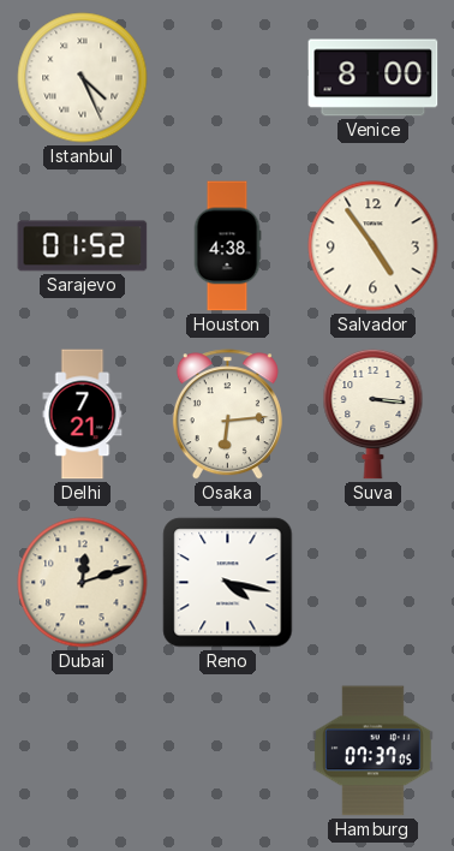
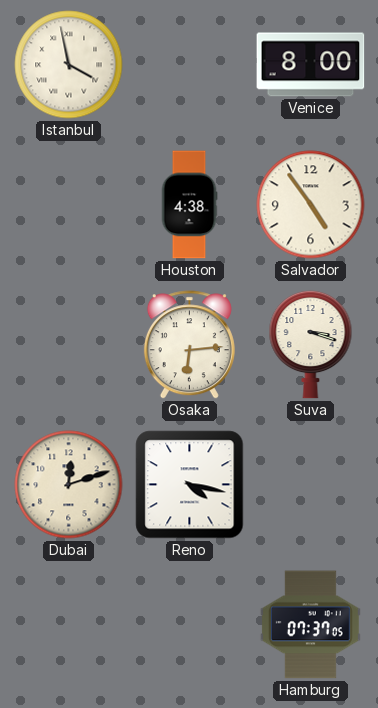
Istanbul: 4:26 -> 3:58 (69, 65)
Sarajevo: 01:52 -> none (83, 246)
Delhi: 7:21 -> none (83, 415)
Suva: 3:16 -> 3:18 (311, 344)
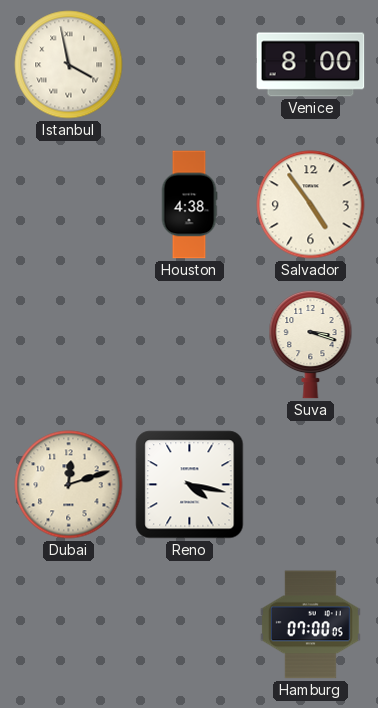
Osaka: 6:14 -> none (189, 345)
Hamburg: 07:37 -> 07:00 (310, 625)
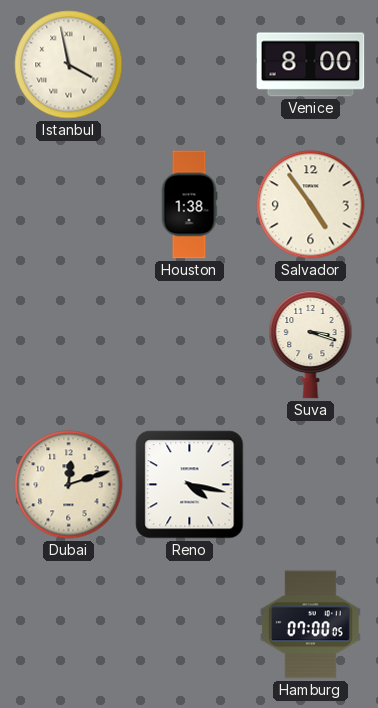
Houston: 4:38 -> 1:38 (189, 205)
